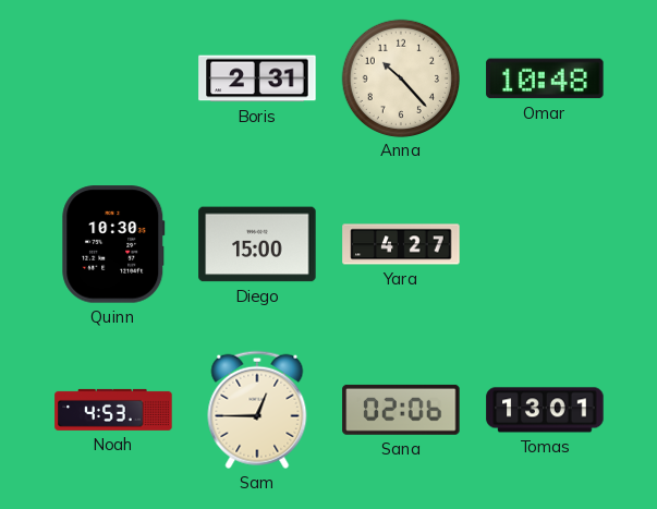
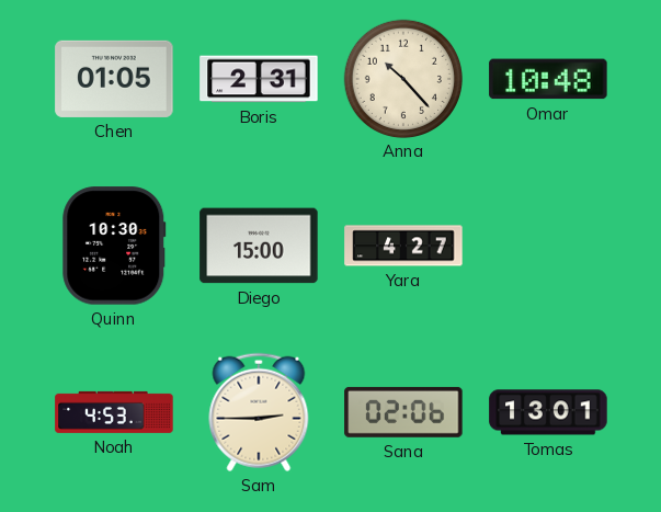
Chen: none -> 01:05 (114, 79)
Sam: 12:45 -> 2:45 (259, 412)
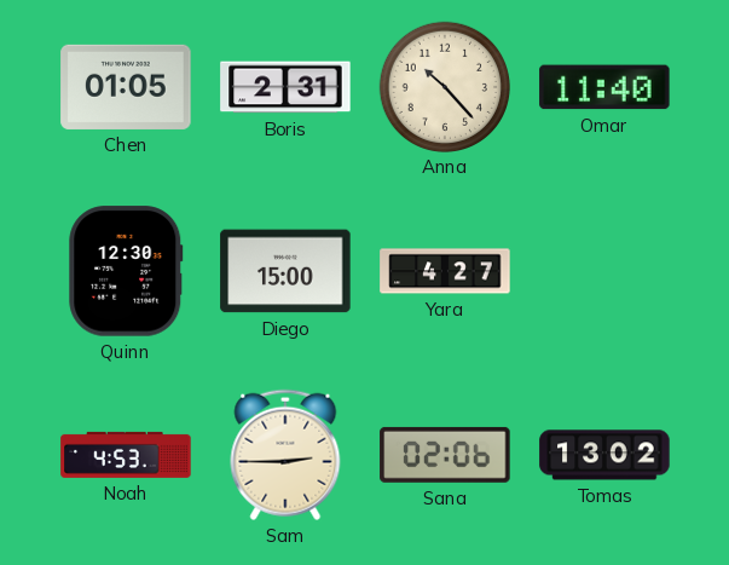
Omar: 10:48 -> 11:40 (604, 87)
Quinn: 10:30 -> 12:30 (126, 271)
Tomas: 13:01 -> 13:02 (604, 455)
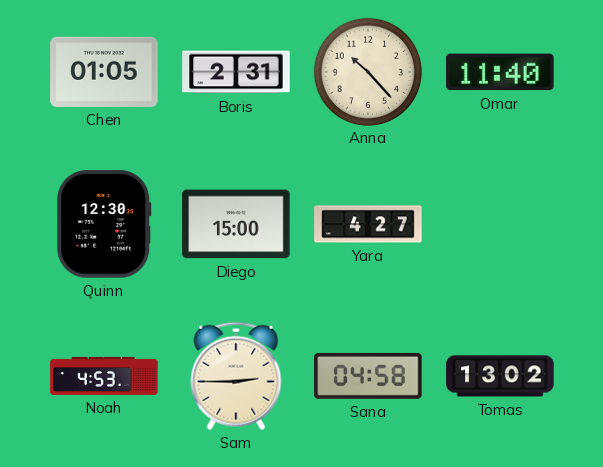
Sana: 02:06 -> 04:58 (368, 376)
